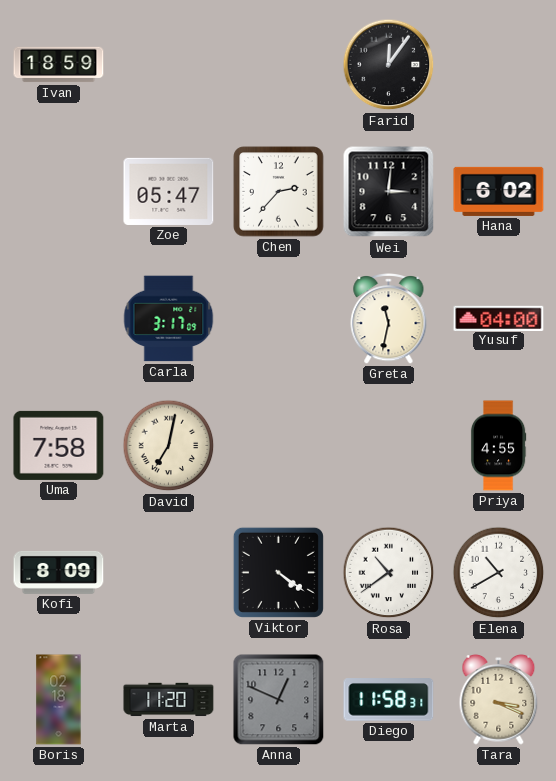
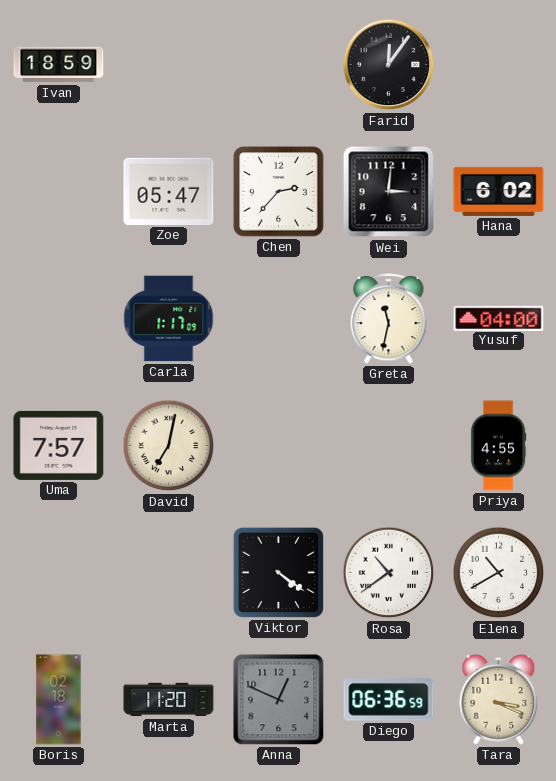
Carla: 3:17 -> 1:17 (169, 319)
Uma: 7:58 -> 7:57 (59, 445)
Kofi: 8:09 -> none (59, 572)
Diego: 11:58 -> 06:36 (389, 700)
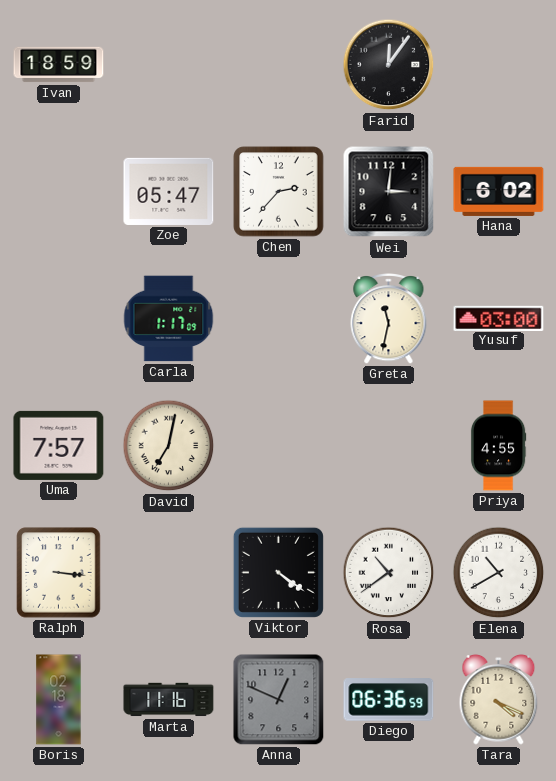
Yusuf: 04:00 -> 03:00 (499, 318)
Ralph: none -> 3:16 (59, 573)
Marta: 11:20 -> 11:16 (169, 700)
Tara: 3:19 -> 4:19 (499, 699)
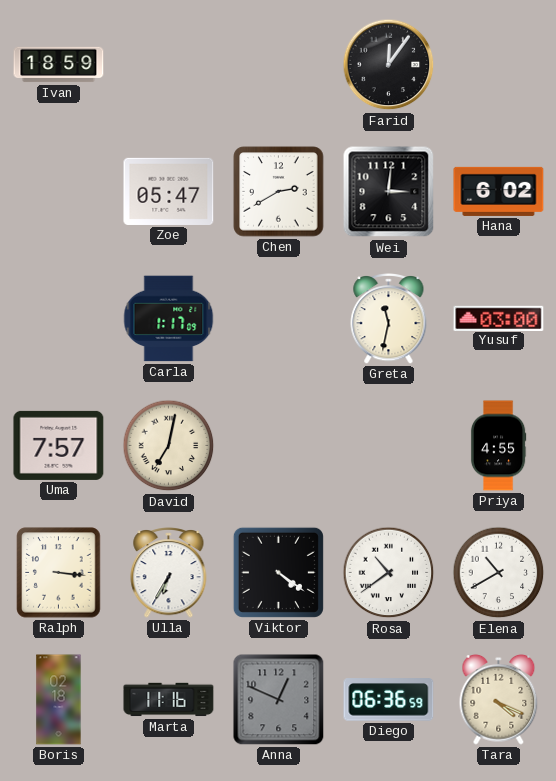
Chen: 2:37 -> 2:40 (279, 192)
Ulla: none -> 6:35 (169, 573)
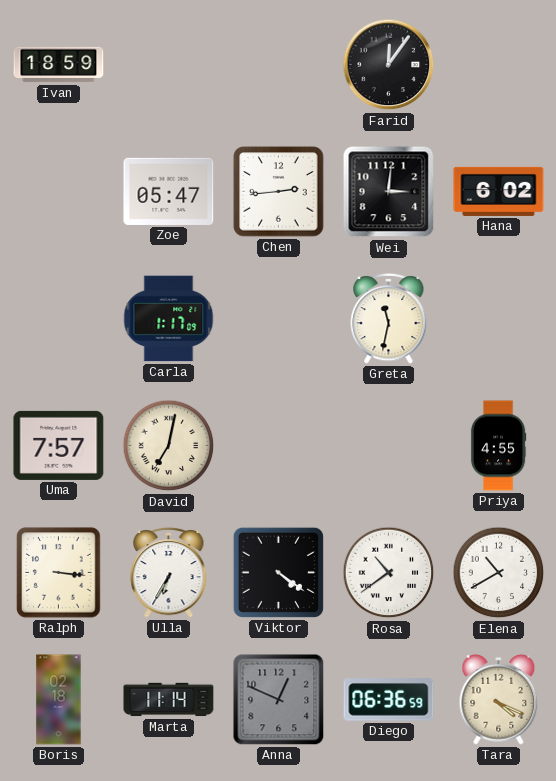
Chen: 2:40 -> 2:44 (279, 192)
Yusuf: 03:00 -> none (499, 318)
Marta: 11:16 -> 11:14 (169, 700)
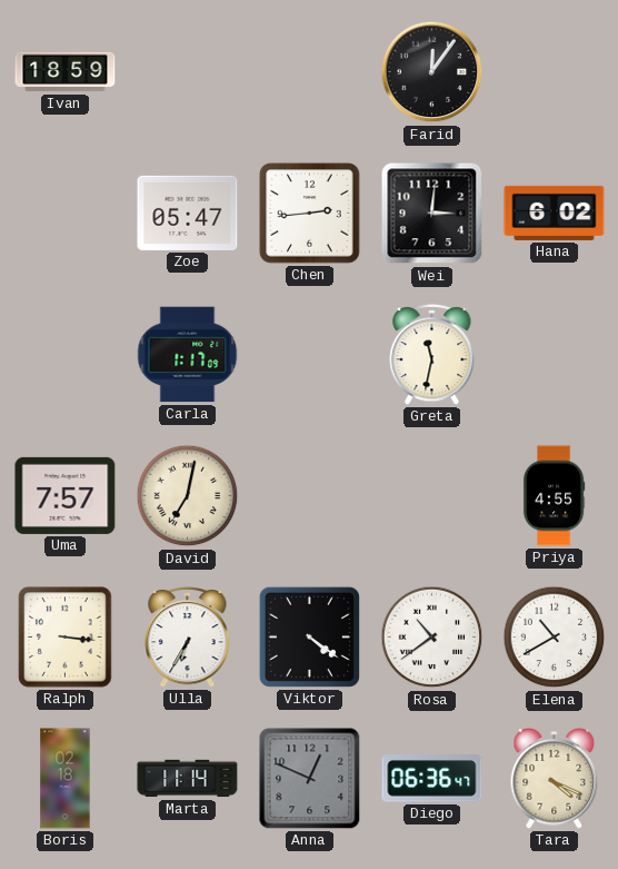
Diego: 06:36:59 -> 06:36:47 (432, 779)
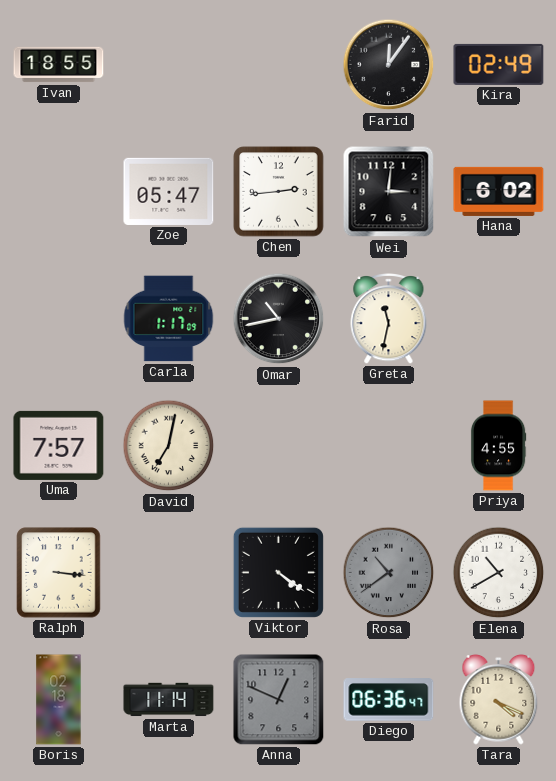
Ivan: 18:59 -> 18:55 (59, 65)
Kira: none -> 02:49 (499, 64)
Omar: none -> 10:43 (279, 319)
Ulla: 6:35 -> none (188, 638)
Rosa dial: white -> grey (389, 573)
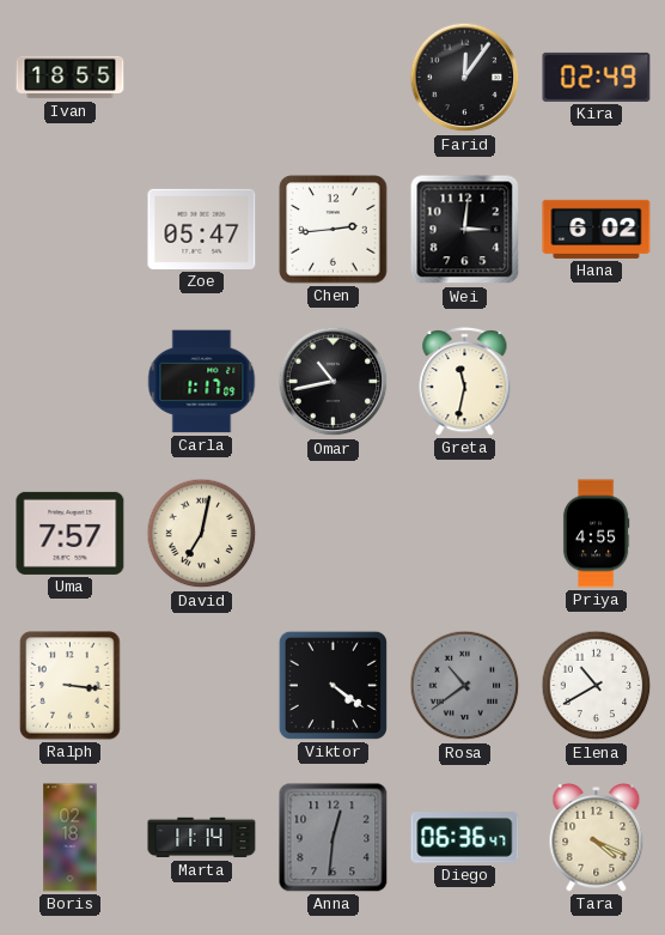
Anna: 12:49 -> 12:31 (334, 838)
